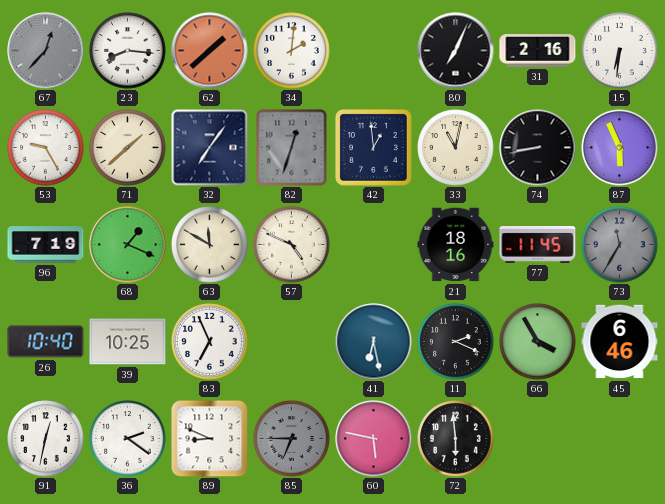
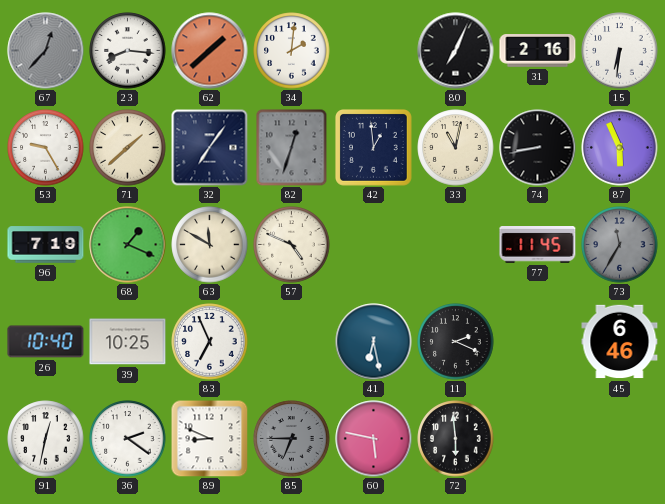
21: 18:16 -> none (456, 245)
66: 3:55 -> none (538, 342)
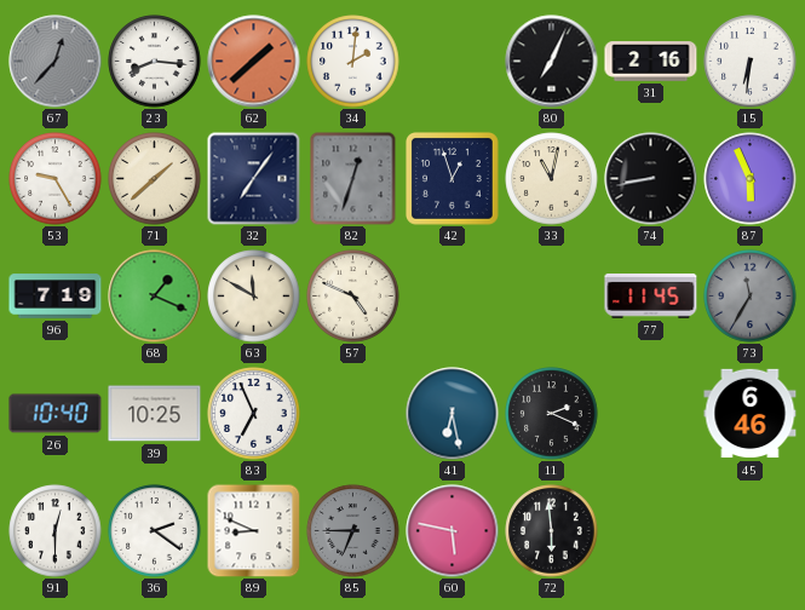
42: 12:59 -> 12:57 (453, 179)
91: 12:32 -> 12:30 (56, 531)
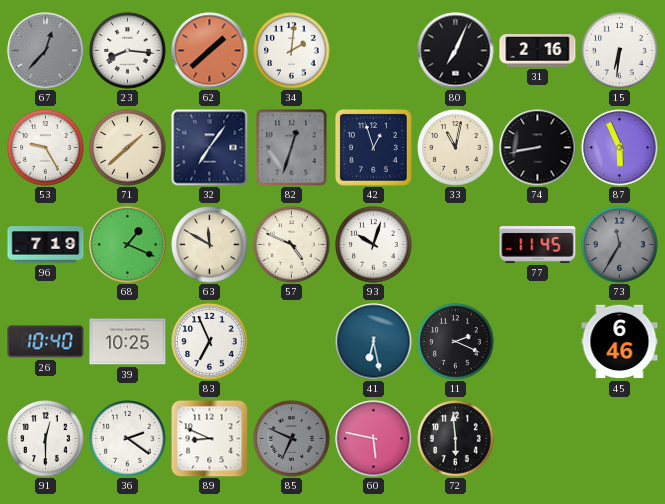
93: none -> 10:03 (374, 245)
85: 6:45 -> 6:49 (292, 439)
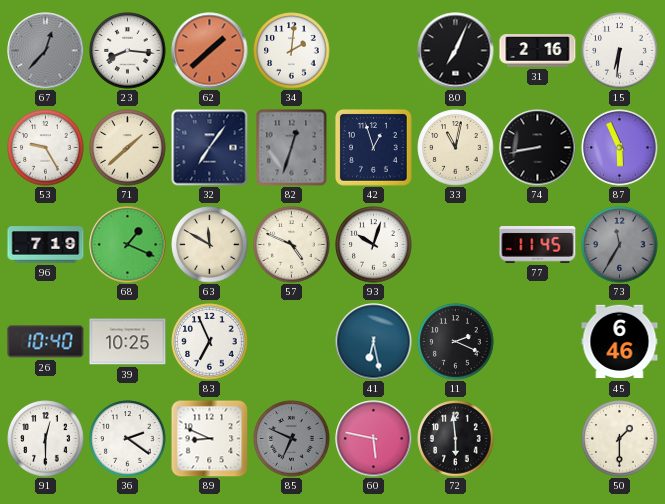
50: none -> 1:30 (620, 439)
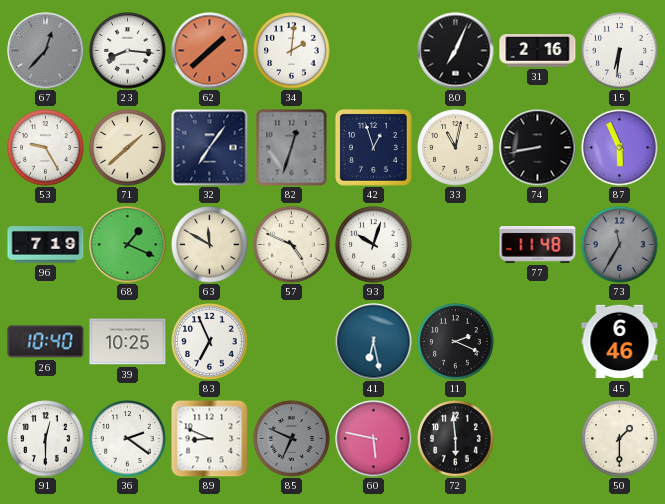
77: 11:45 -> 11:48 (538, 245)
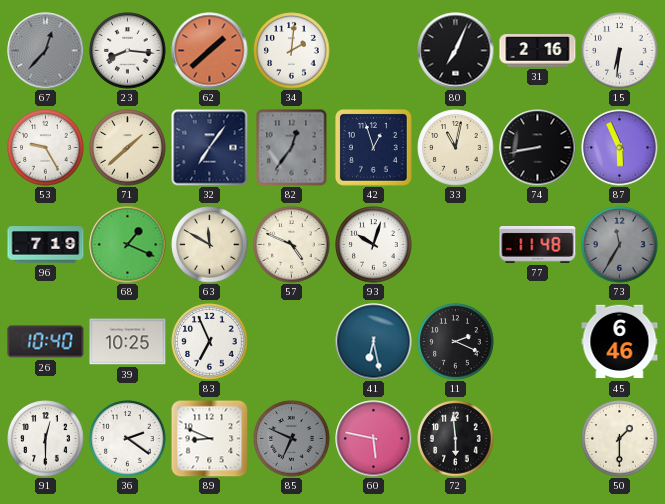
82: 12:33 -> 12:36 (292, 147)
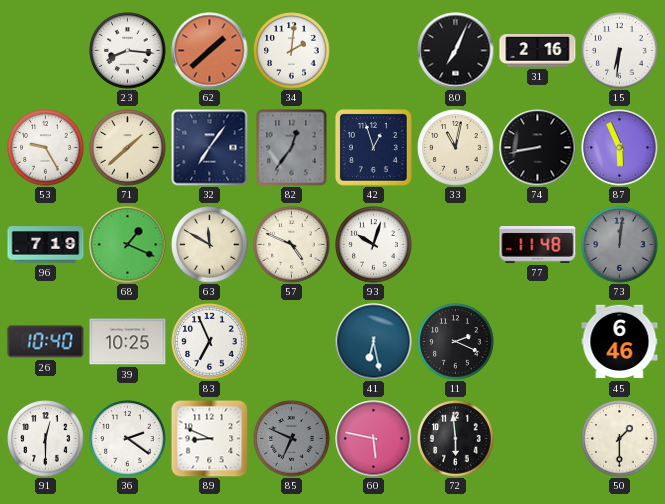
67: 12:37 -> none (46, 51)
73: 11:35 -> 12:01 (620, 245)
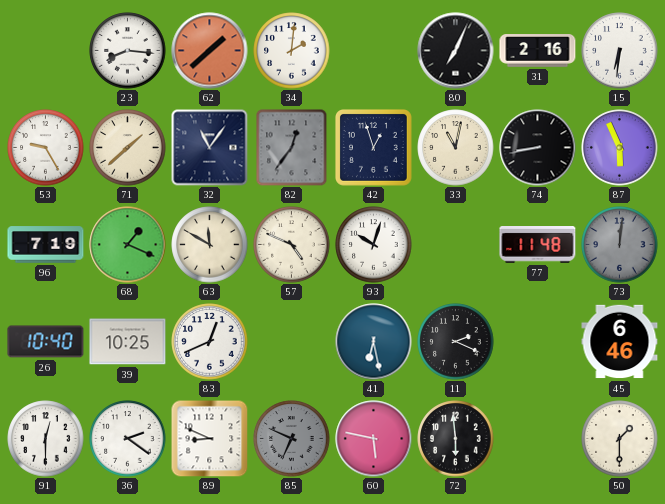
32: 7:06 -> 11:06 (210, 148)
83: 6:56 -> 12:41 (210, 342)
